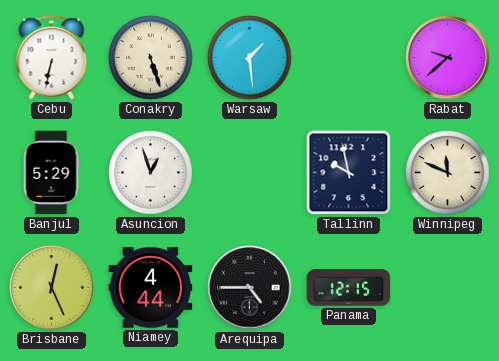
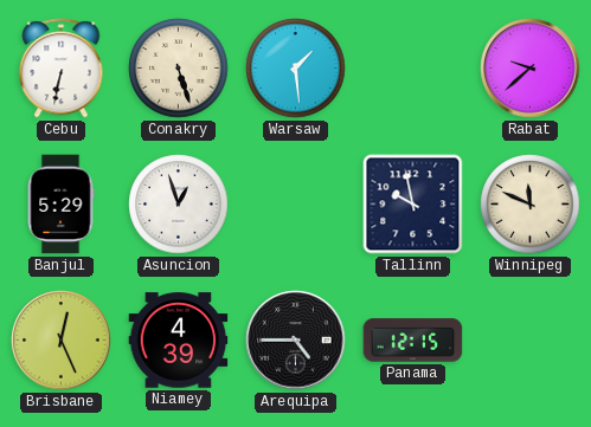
Niamey: 4:44 -> 4:39 (179, 341)
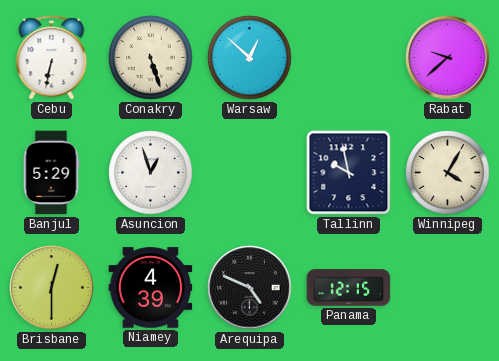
Warsaw: 1:29 -> 12:52 (250, 58)
Winnipeg: 11:49 -> 4:05 (448, 173)
Brisbane: 12:26 -> 12:30 (52, 288)
Arequipa: 4:45 -> 4:49 (250, 288)
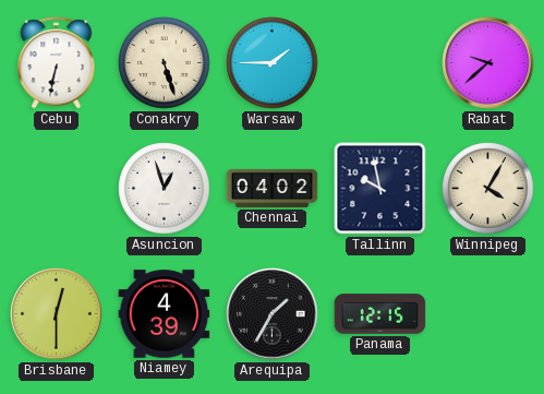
Warsaw: 12:52 -> 1:45 (273, 63)
Banjul: 5:29 -> none (51, 173)
Chennai: none -> 04:02 (273, 188)
Arequipa: 4:49 -> 1:35 (273, 314)
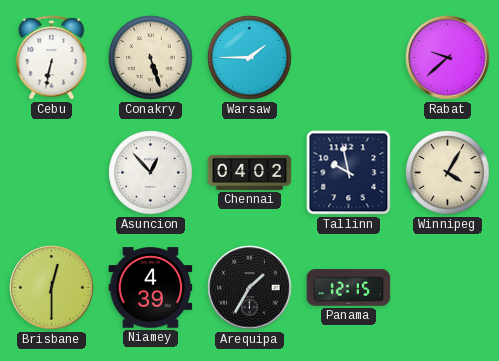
Asuncion: 12:57 -> 12:53 (151, 173)
